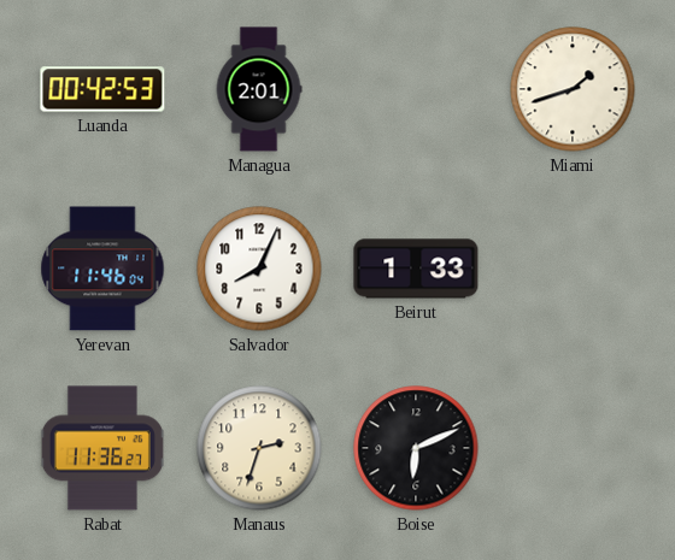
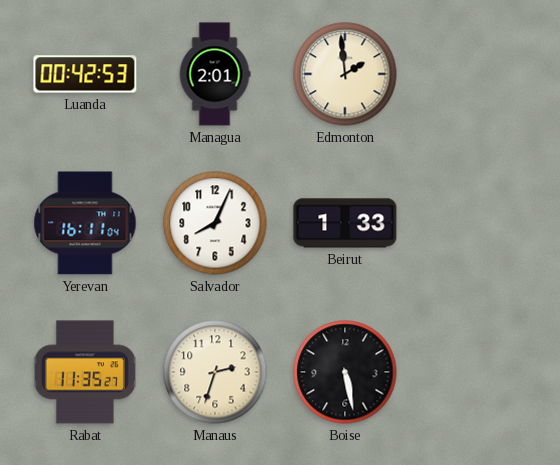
Edmonton: none -> 1:59 (345, 74)
Miami: 1:42 -> none (573, 89)
Yerevan: 11:46 -> 16:11 (85, 223)
Rabat: 11:36 -> 11:35 (85, 372)
Boise: 6:11 -> 5:28 (345, 372)
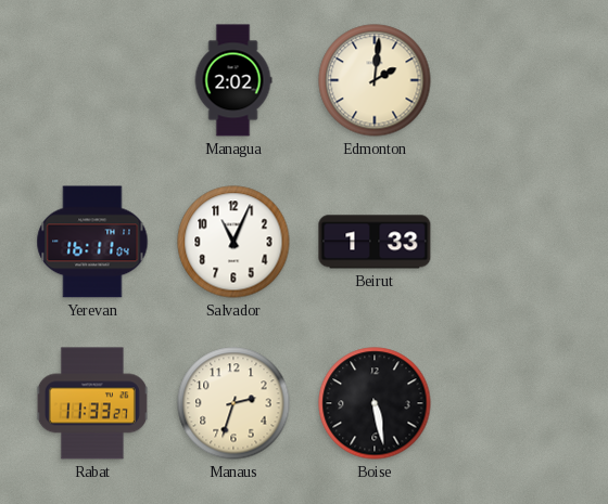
Luanda: 00:42 -> none (85, 74)
Managua: 2:01 -> 2:02 (233, 80)
Edmonton: 1:59 -> 2:01 (375, 80)
Salvador: 8:04 -> 11:04 (233, 242)
Rabat: 11:35 -> 11:33 (92, 403)
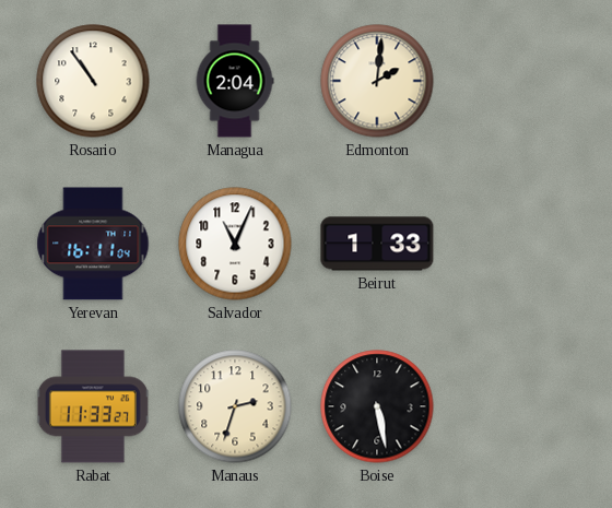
Rosario: none -> 10:54 (93, 81)
Managua: 2:02 -> 2:04 (235, 81)
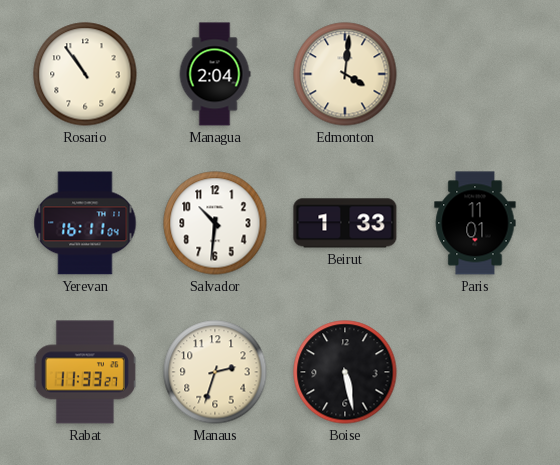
Edmonton: 2:01 -> 4:01 (345, 74)
Salvador: 11:04 -> 10:31 (215, 223)
Paris: none -> 11:01 (475, 223)
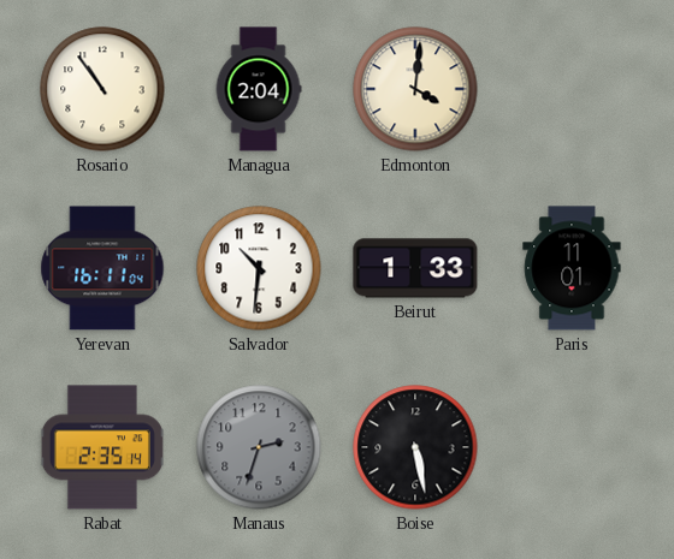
Rabat: 11:33 -> 2:35 (102, 447)
Manaus dial: cream -> grey (259, 447)
